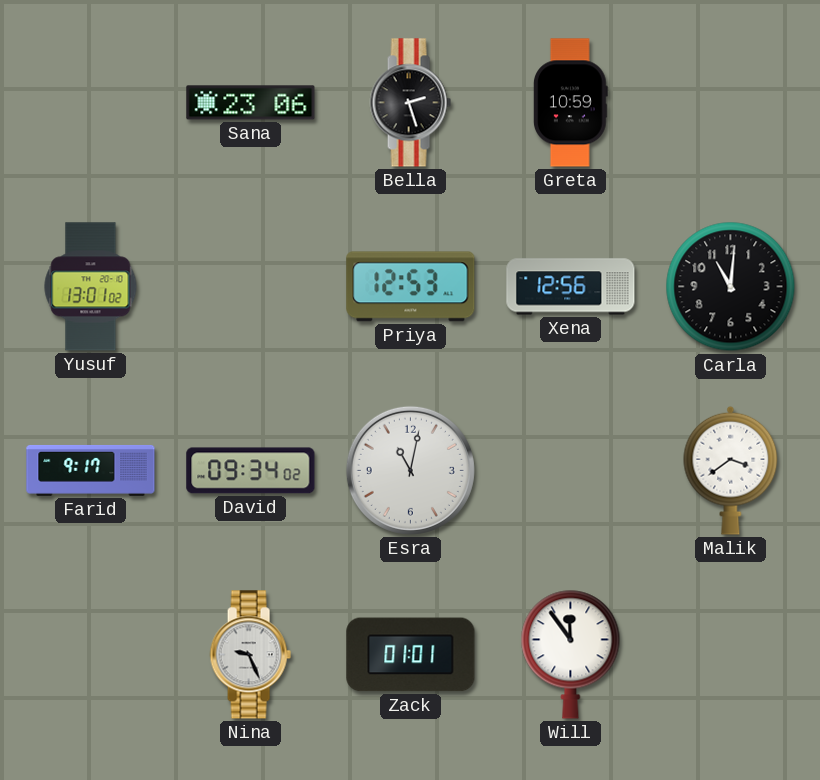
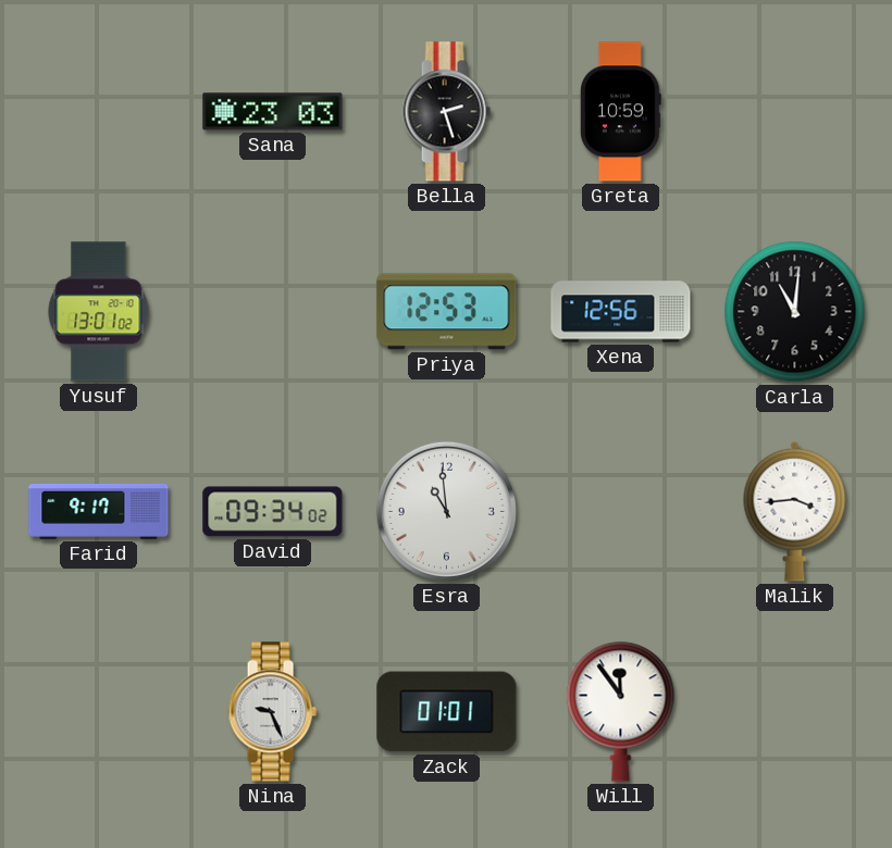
Sana: 23:06 -> 23:03 (273, 112)
Esra: 11:02 -> 10:59 (446, 511)
Malik: 3:39 -> 3:44 (795, 511)
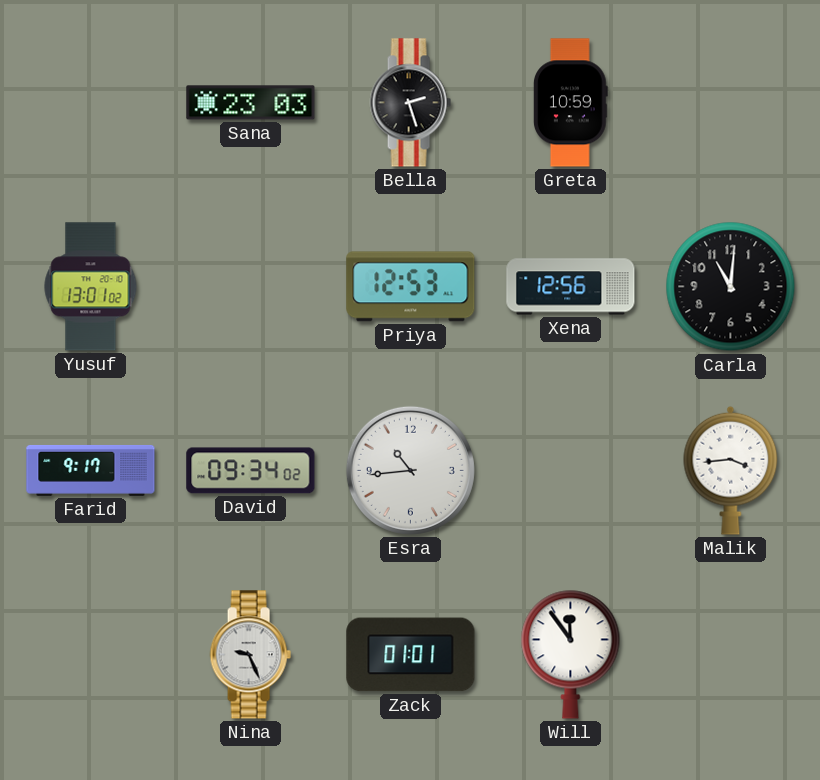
Esra: 10:59 -> 10:44 (410, 470)
